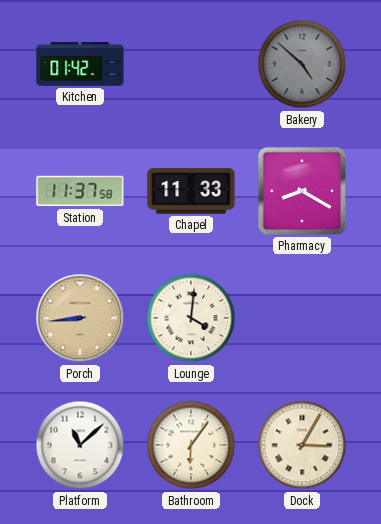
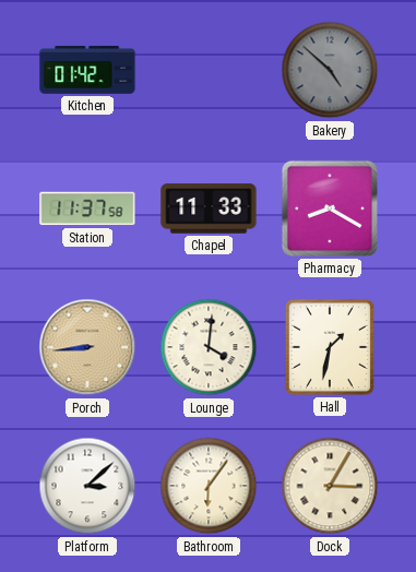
Hall: none -> 1:32 (330, 347)
Platform: 11:08 -> 3:08 (87, 486)
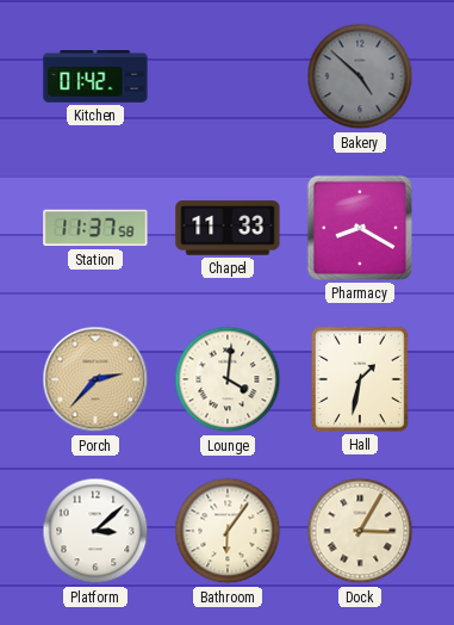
Porch: 8:44 -> 2:37 (95, 379)
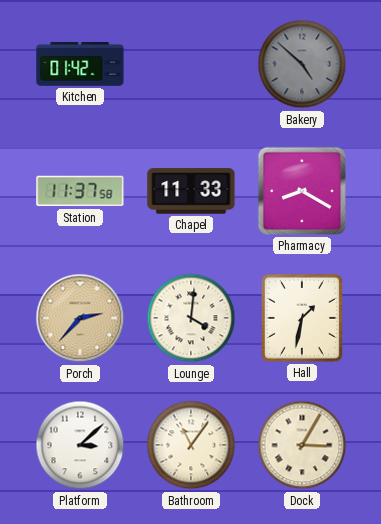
Bathroom: 6:06 -> 11:06 (191, 445)
